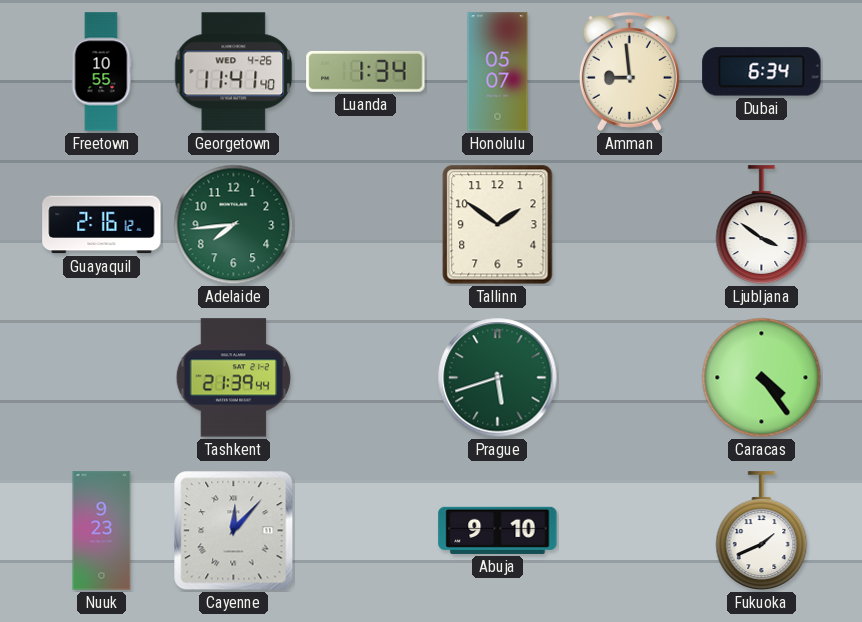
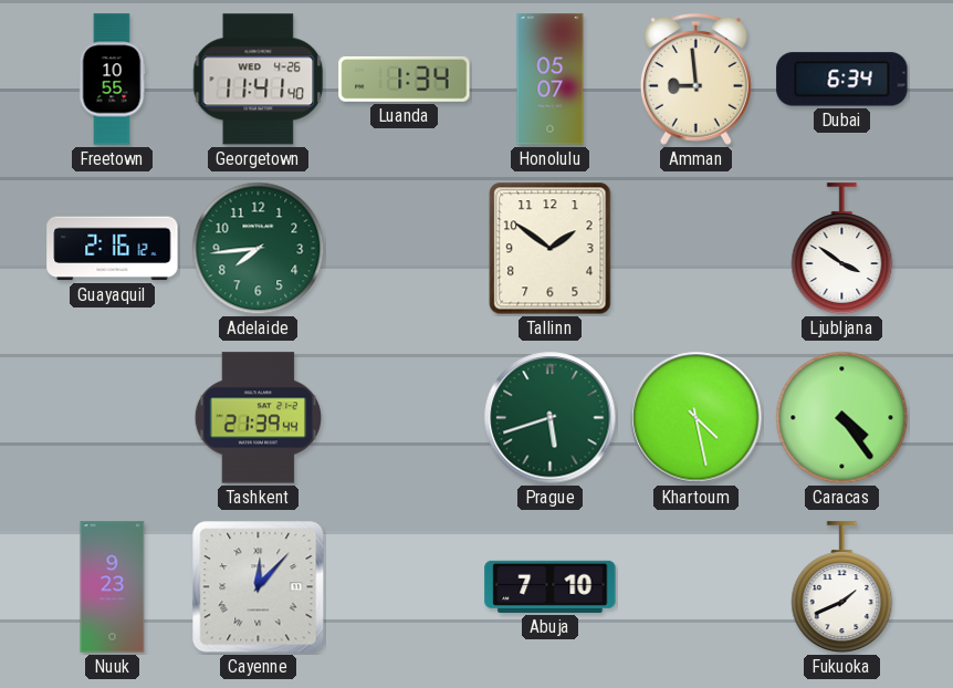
Khartoum: none -> 4:28 (697, 418)
Abuja: 9:10 -> 7:10 (551, 586)
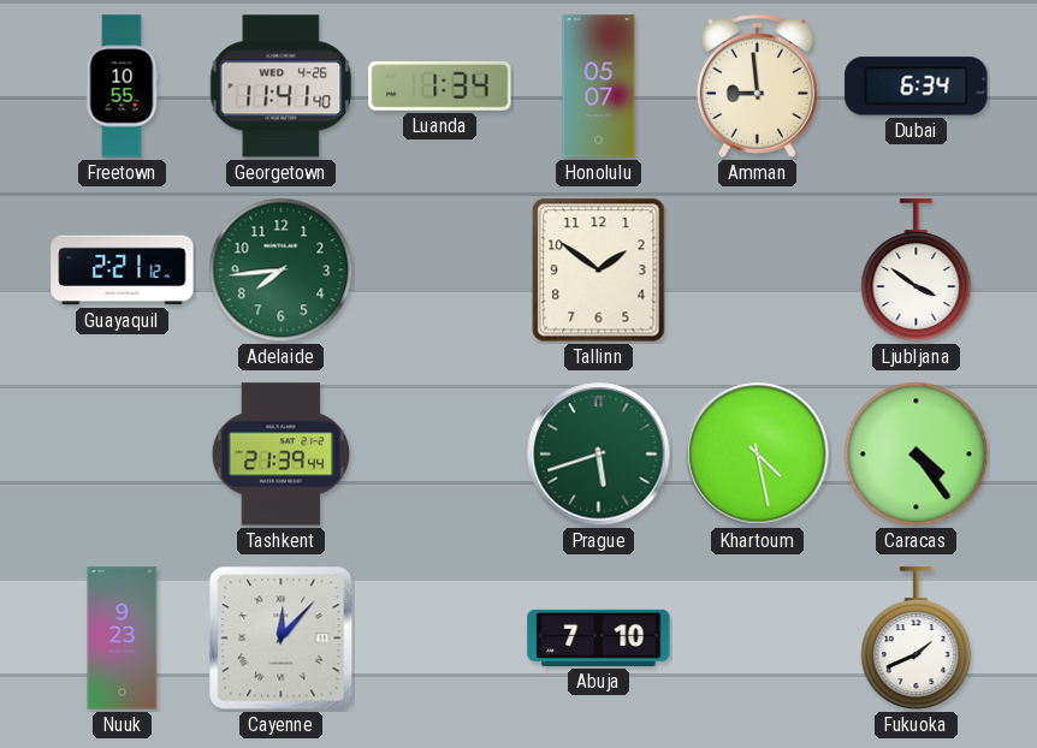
Guayaquil: 2:16 -> 2:21 (123, 271)
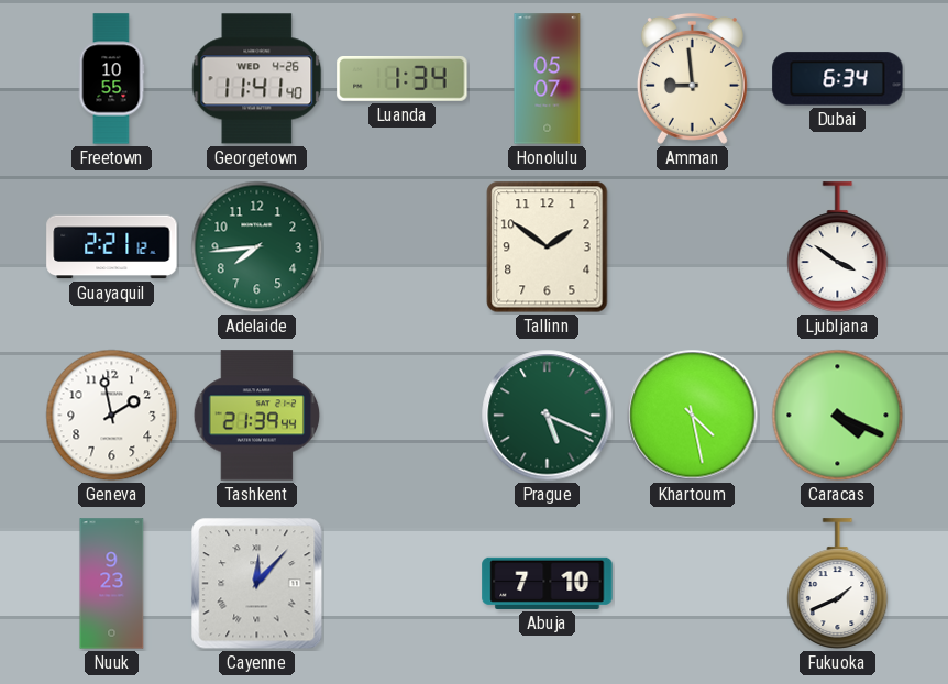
Geneva: none -> 1:58 (112, 416)
Prague: 5:42 -> 5:19 (548, 416)
Caracas: 4:24 -> 4:19 (838, 416)
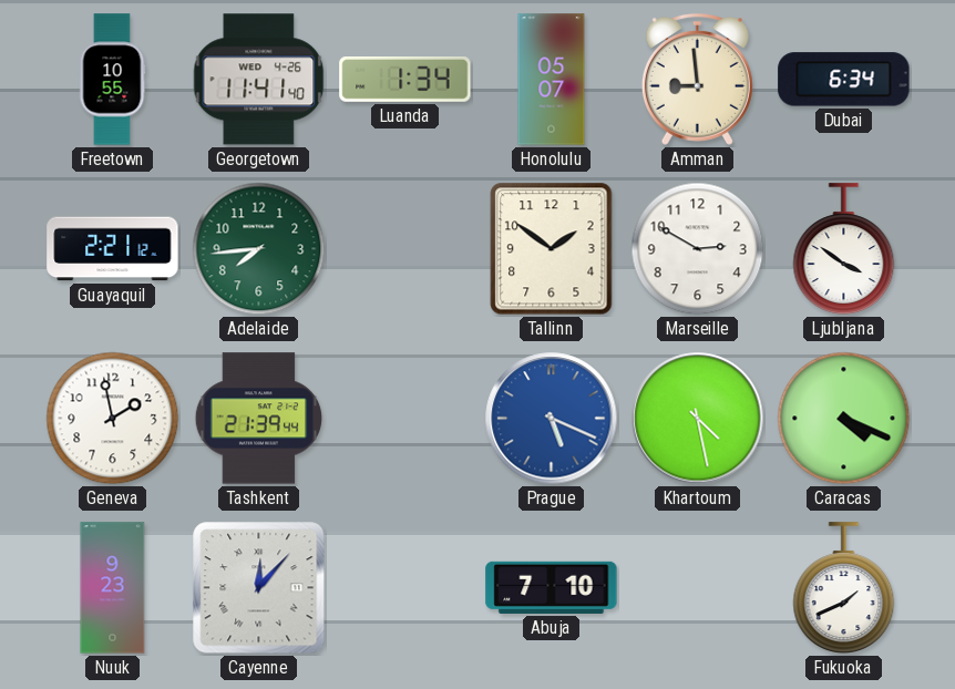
Marseille: none -> 2:50 (698, 249)
Prague dial: green -> blue (552, 419)
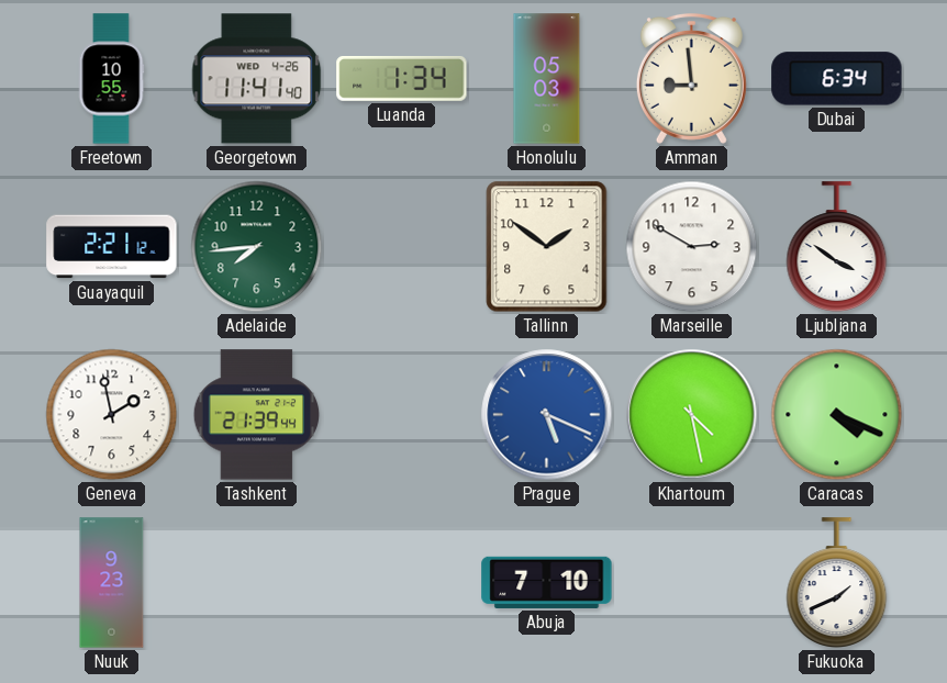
Honolulu: 05:07 -> 05:03 (547, 79)
Cayenne: 12:07 -> none (259, 588)
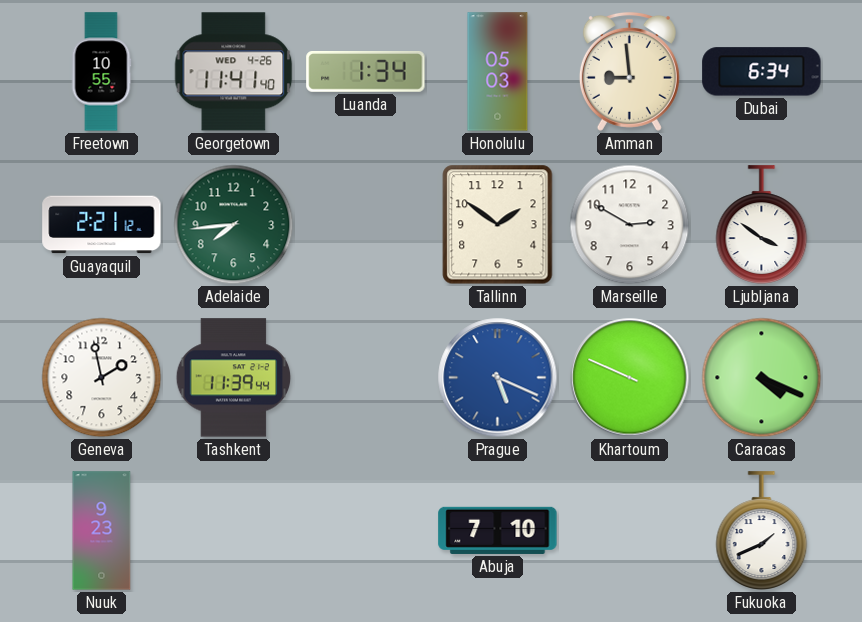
Tashkent: 21:39 -> 11:39 (234, 378)
Khartoum: 4:28 -> 9:49 (630, 378)
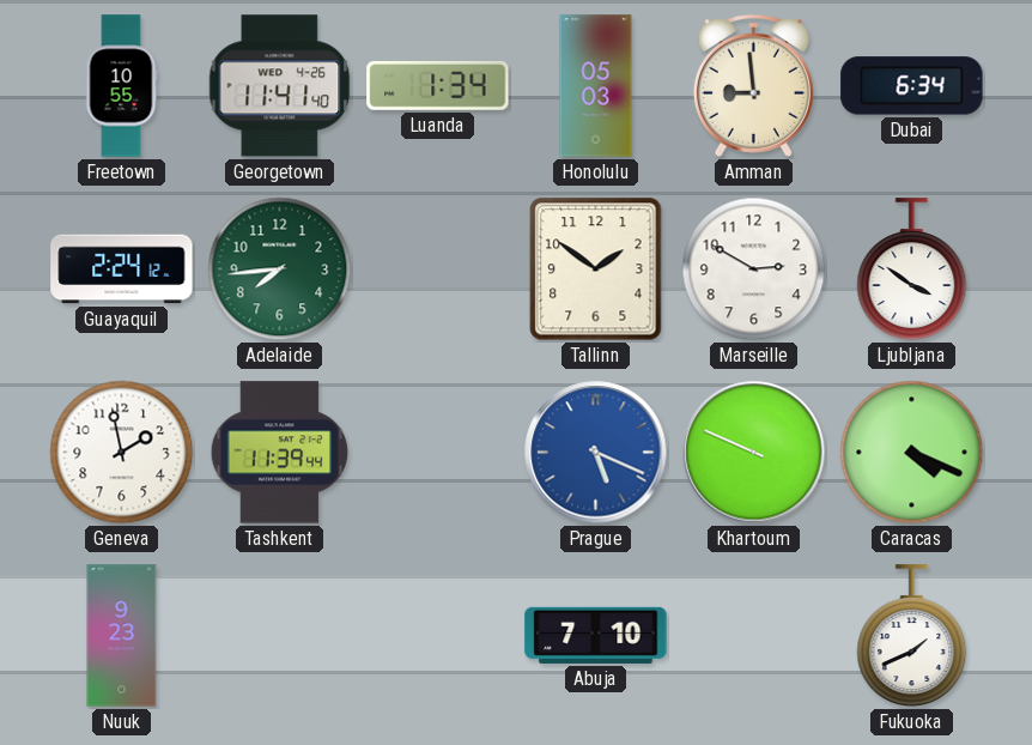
Guayaquil: 2:21 -> 2:24 (122, 269)
